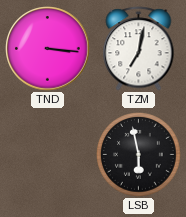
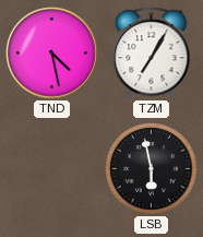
TND: 3:16 -> 4:28 (52, 54)
TZM: 7:02 -> 7:05 (152, 54)
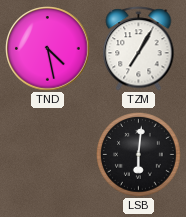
LSB: 5:58 -> 6:01 (139, 155)
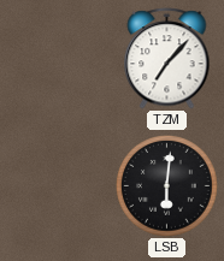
TND: 4:28 -> none (48, 49)
TZM: 7:05 -> 7:07 (167, 59)
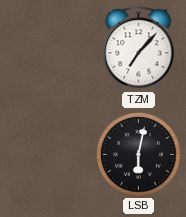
LSB: 6:01 -> 6:02 (139, 155)
